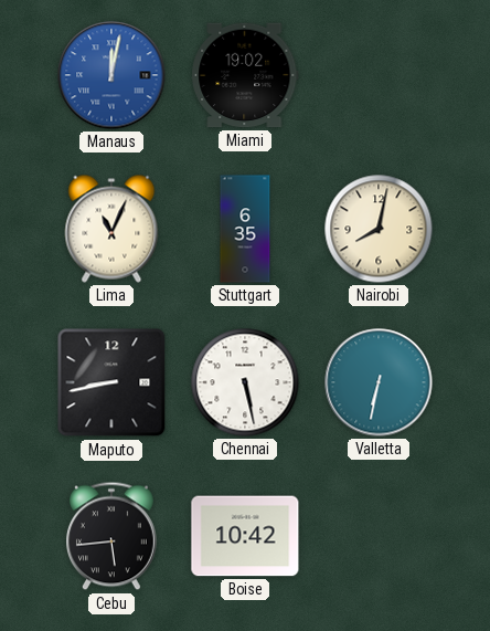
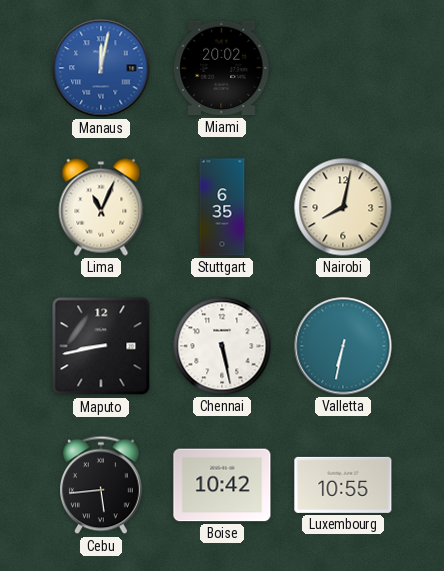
Miami: 19:02 -> 20:02 (222, 68)
Luxembourg: none -> 10:55 (343, 485)
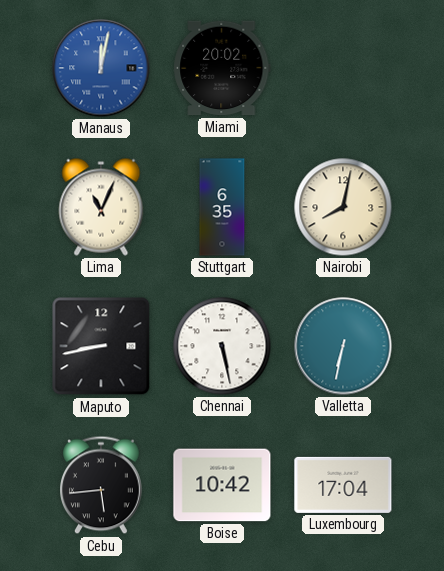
Luxembourg: 10:55 -> 17:04 (343, 485)
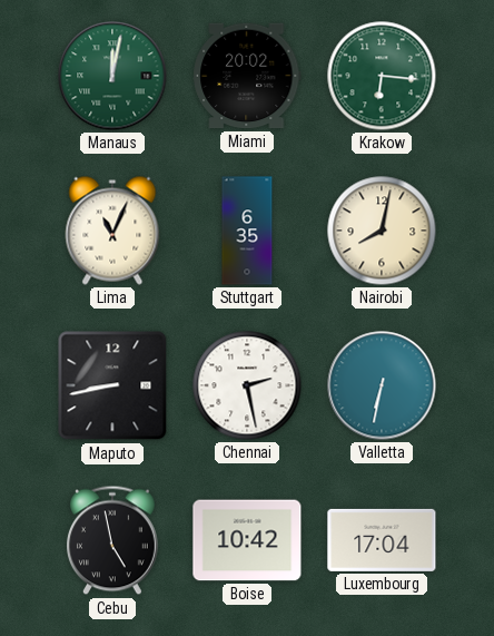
Manaus dial: blue -> green (112, 76)
Krakow: none -> 6:16 (382, 76)
Chennai: 5:28 -> 2:28 (247, 385)
Cebu: 5:44 -> 4:58 (113, 540)
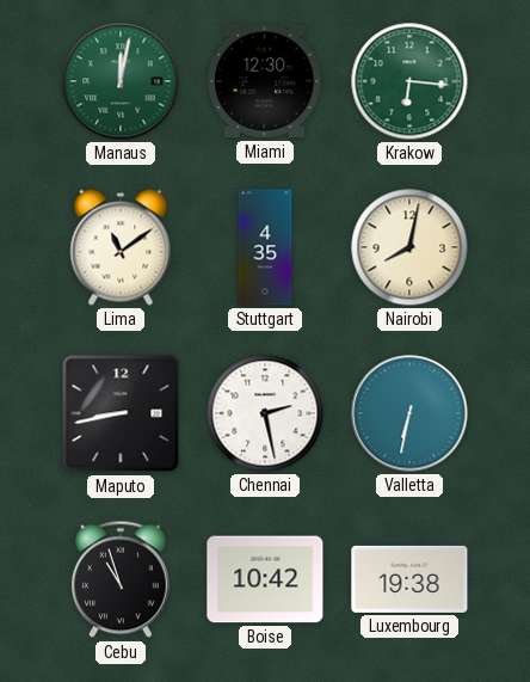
Miami: 20:02 -> 12:30 (265, 81)
Lima: 11:04 -> 11:09 (121, 247)
Stuttgart: 6:35 -> 4:35 (265, 247)
Cebu: 4:58 -> 10:57 (122, 579)
Luxembourg: 17:04 -> 19:38 (409, 579)
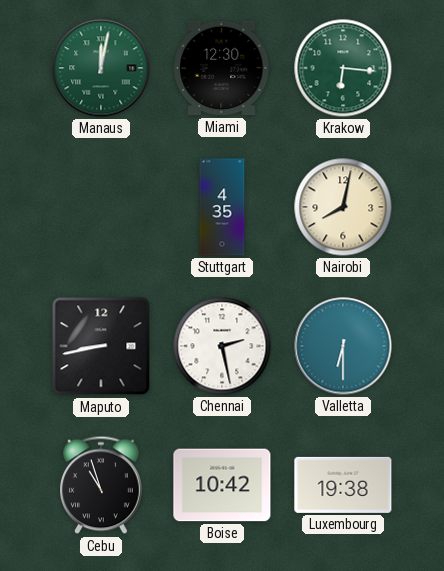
Lima: 11:09 -> none (121, 247)
Valletta: 6:32 -> 6:30 (343, 346)
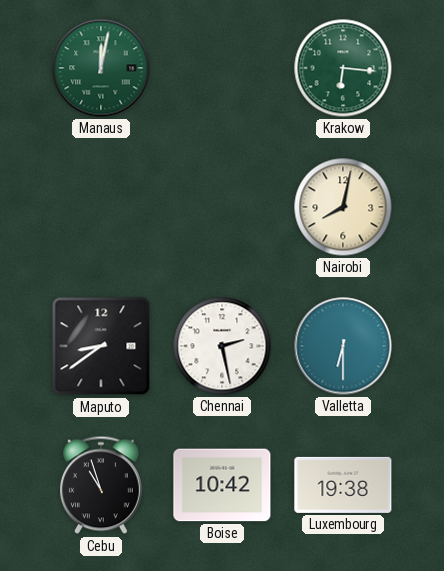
Miami: 12:30 -> none (222, 68)
Stuttgart: 4:35 -> none (222, 207)
Maputo: 8:43 -> 8:39 (101, 346)
